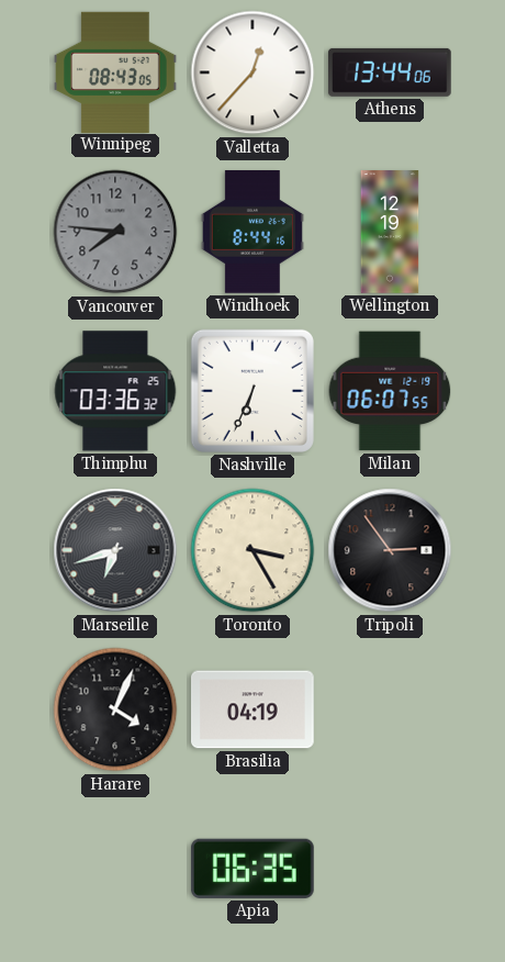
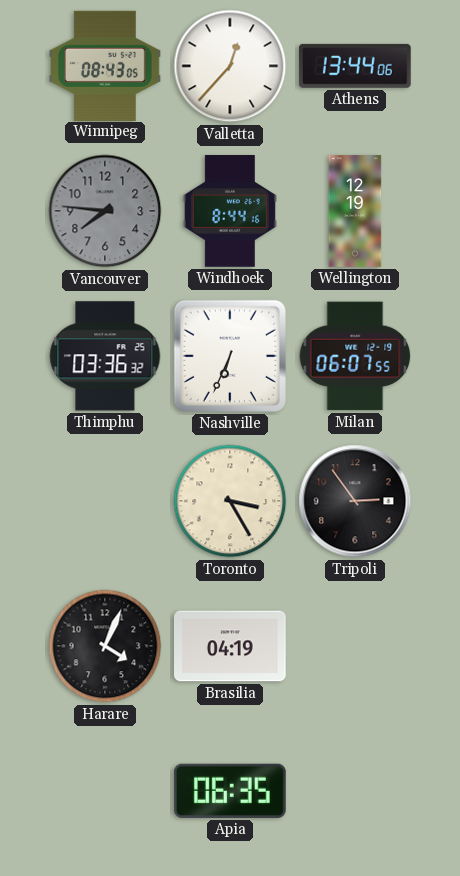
Marseille: 6:42 -> none (115, 550)
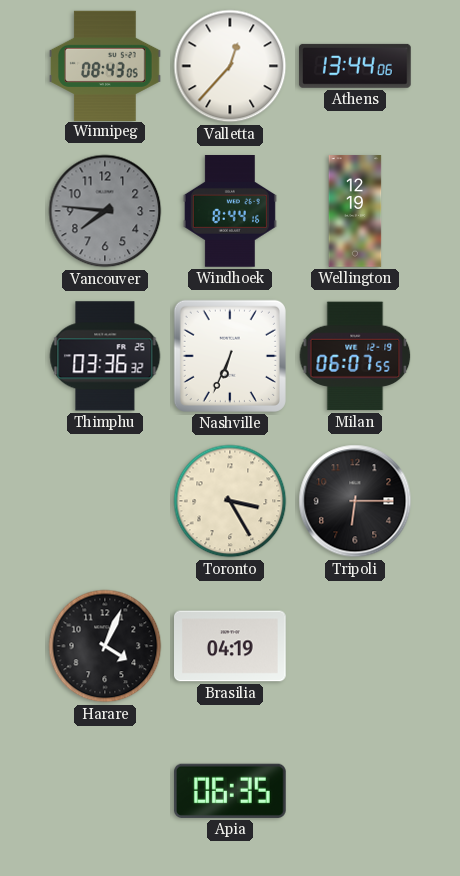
Tripoli: 2:54 -> 6:15 (355, 501)
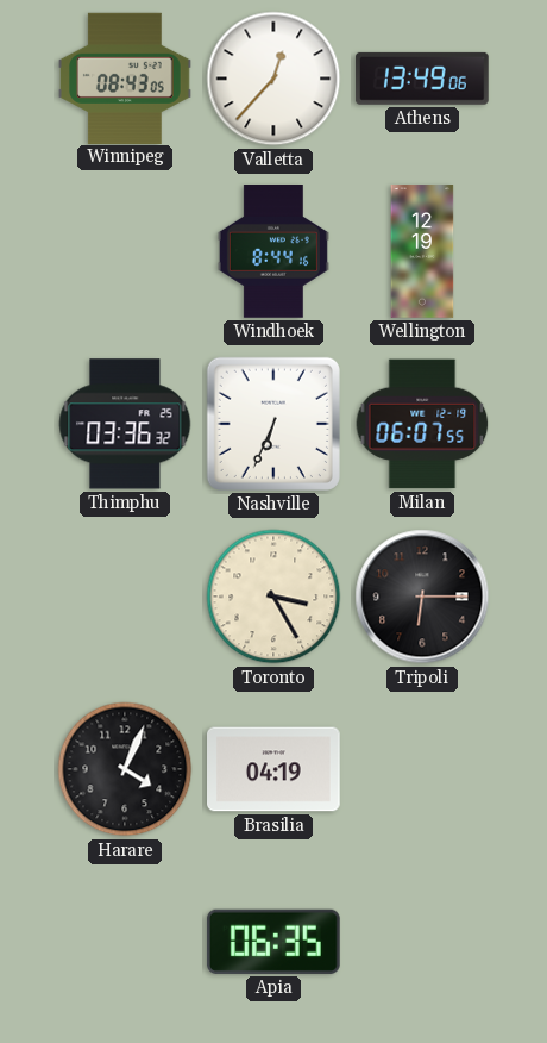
Athens: 13:44 -> 13:49 (422, 79)
Vancouver: 7:46 -> none (105, 211)
